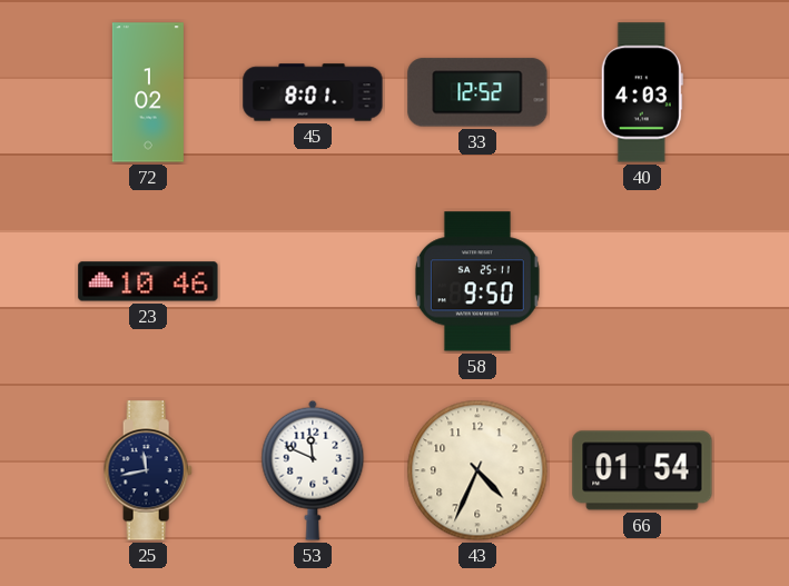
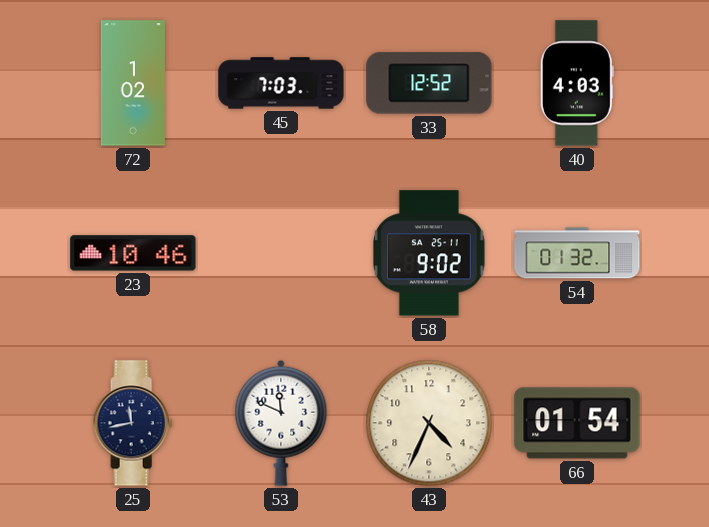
45: 8:01 -> 7:03 (281, 83)
58: 9:50 -> 9:02 (429, 253)
54: none -> 01:32 (577, 253)
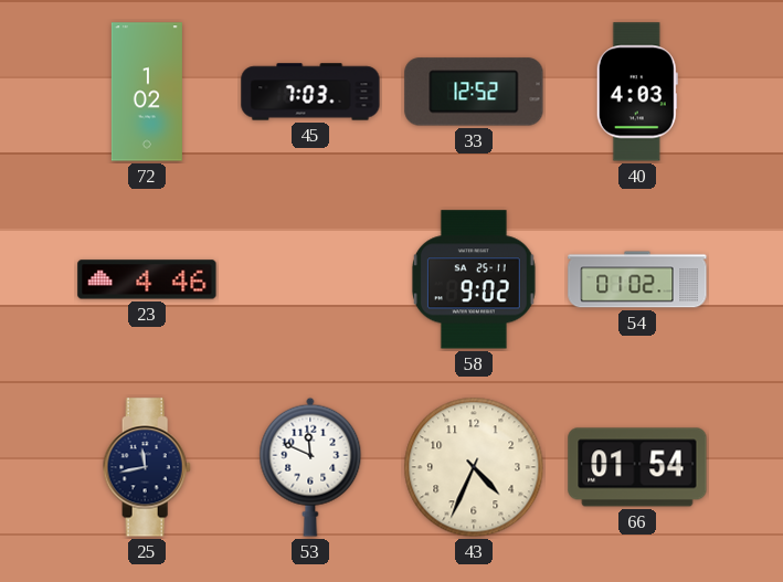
23: 10:46 -> 4:46 (147, 279)
54: 01:32 -> 01:02 (637, 279)
